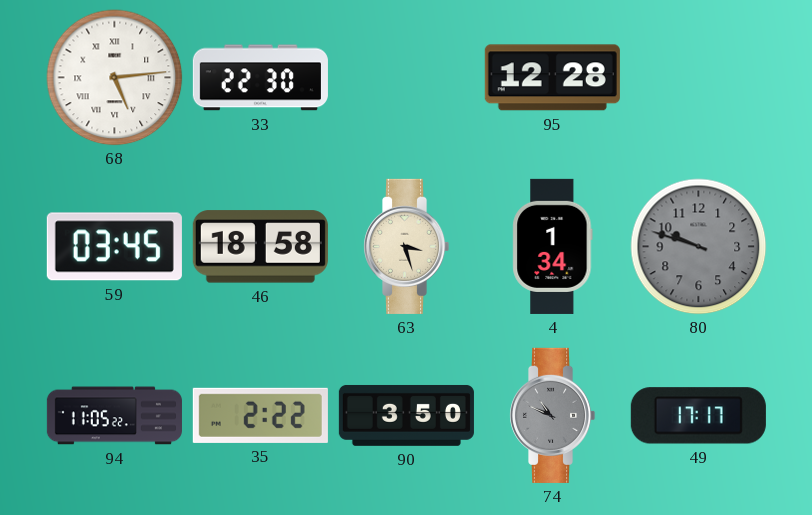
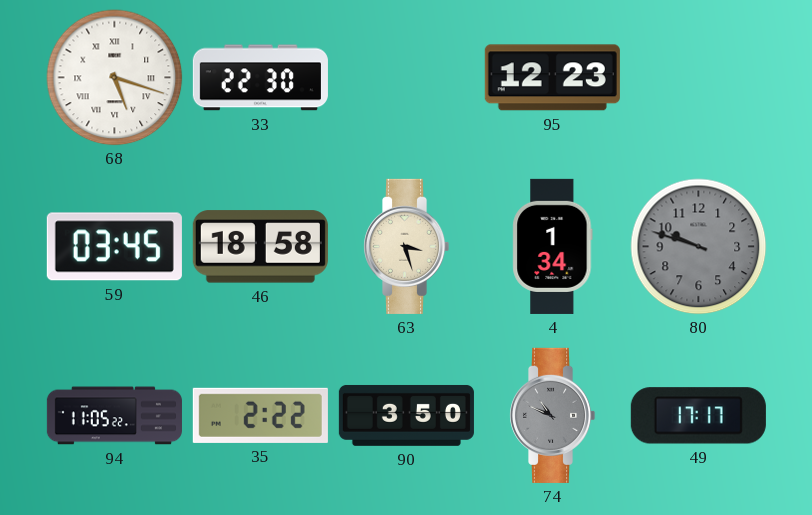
68: 5:14 -> 5:18 (115, 78)
95: 12:28 -> 12:23 (552, 78)
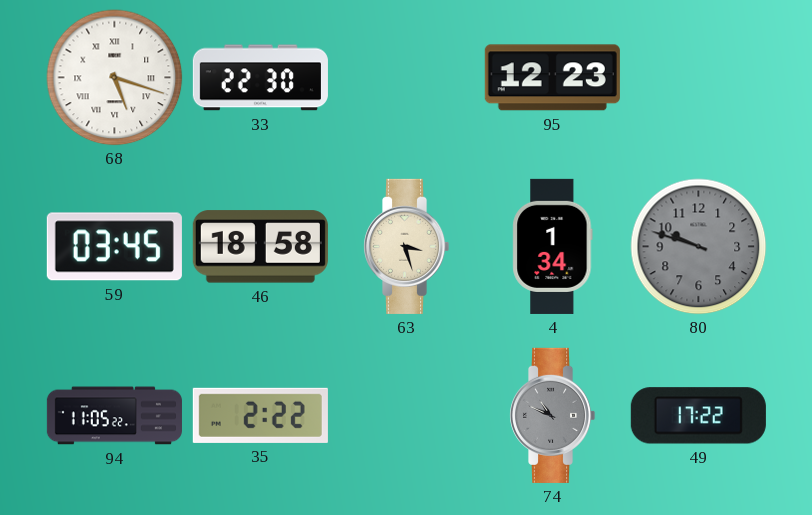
90: 3:50 -> none (406, 415)
49: 17:17 -> 17:22 (698, 416)
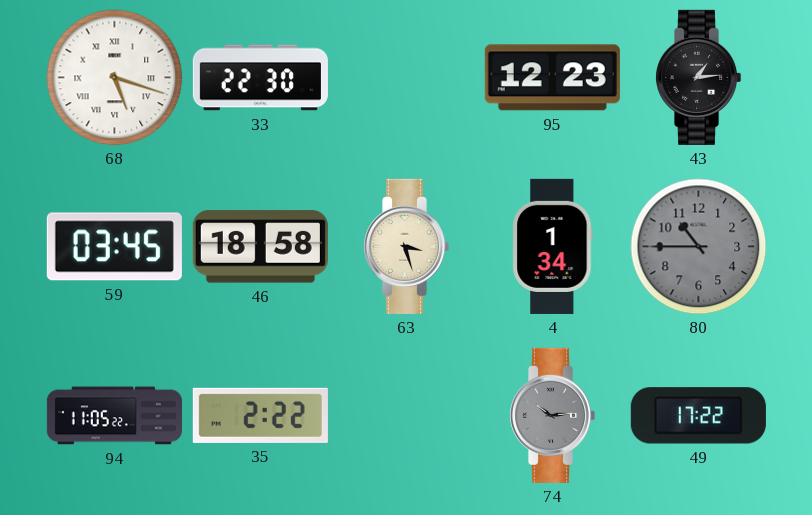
43: none -> 1:14 (699, 77)
80: 9:48 -> 10:45 (699, 247)
74: 10:49 -> 10:14 (553, 415)
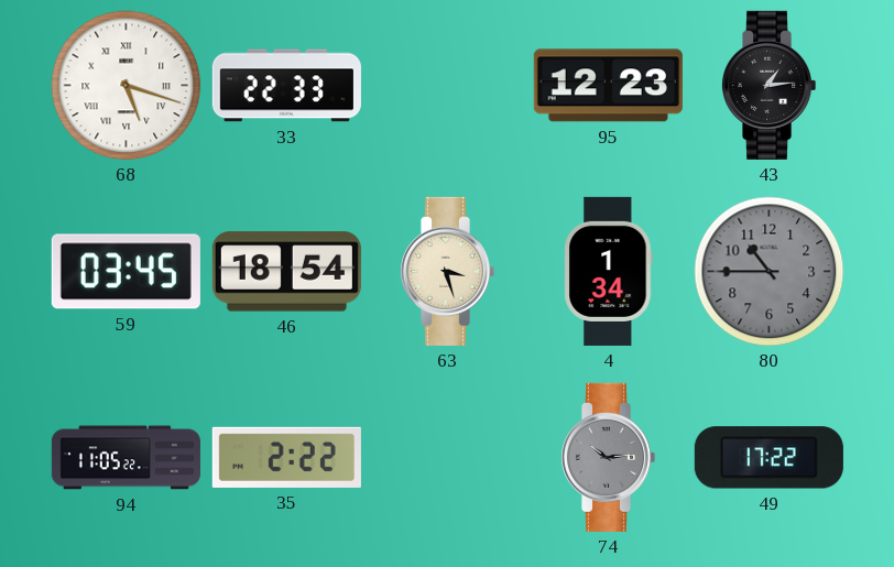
33: 22:30 -> 22:33 (286, 86)
46: 18:58 -> 18:54 (286, 272)
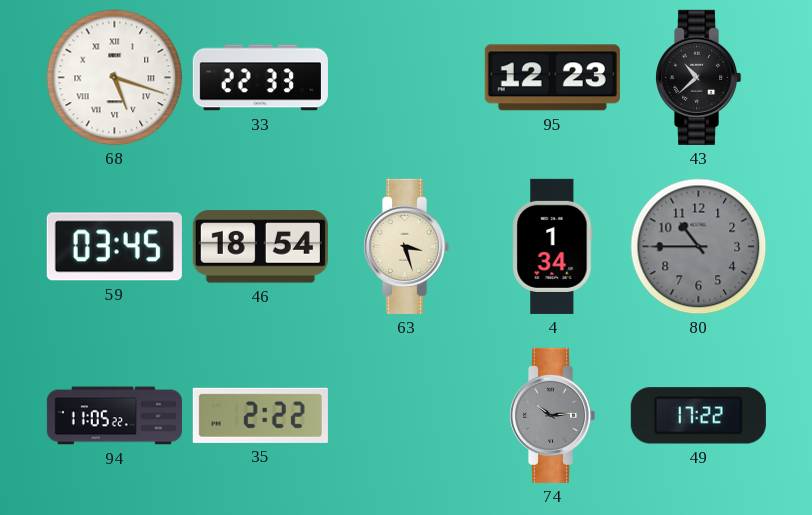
43: 1:14 -> 10:38 (699, 77)
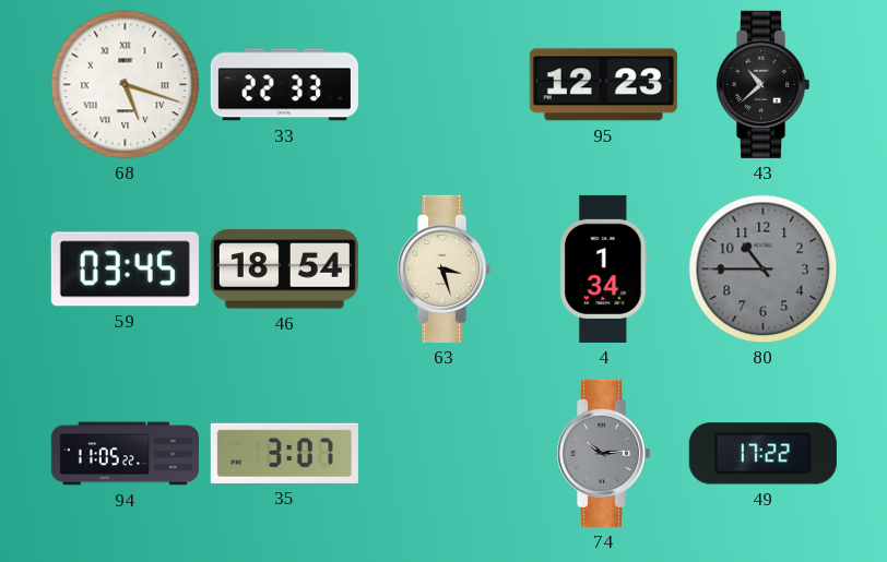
35: 2:22 -> 3:07 (284, 453)
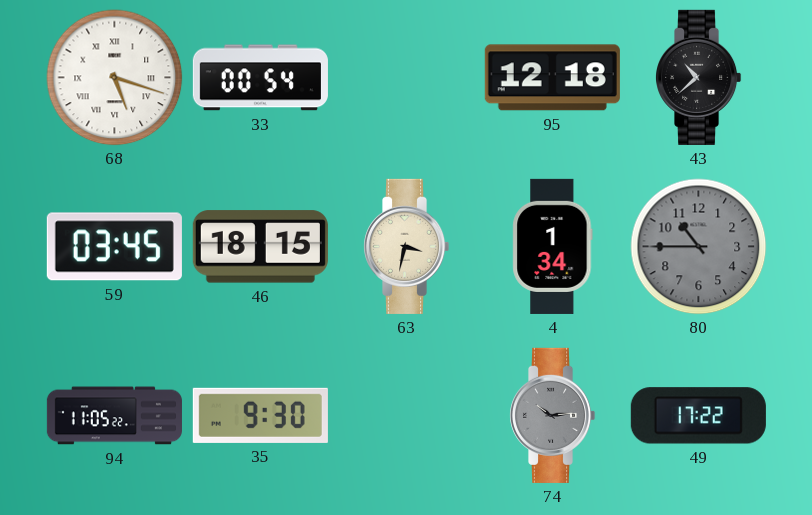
33: 22:33 -> 00:54 (260, 78)
95: 12:23 -> 12:18 (552, 78)
46: 18:54 -> 18:15 (260, 247)
63: 3:27 -> 3:32 (407, 246)
35: 3:07 -> 9:30 (260, 415)
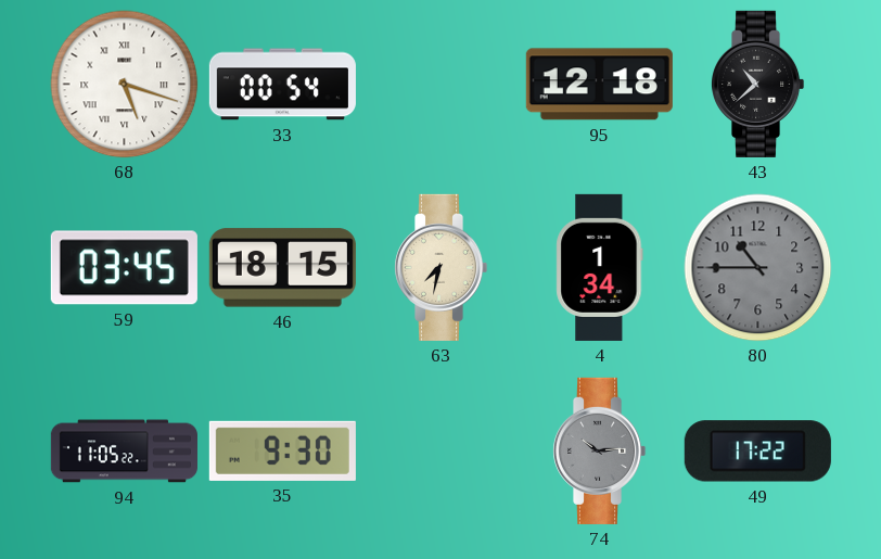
63: 3:32 -> 7:32 (442, 267)
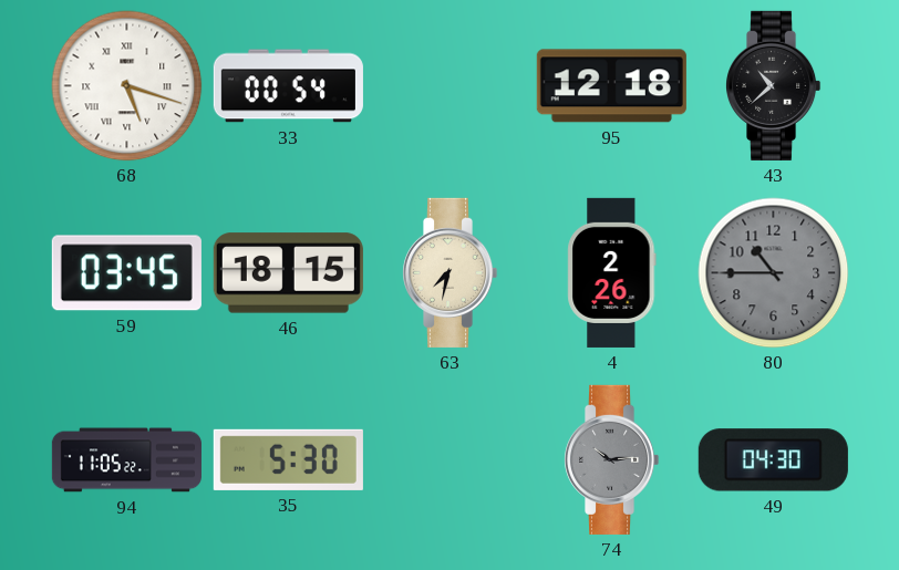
4: 1:34 -> 2:26 (612, 272)
35: 9:30 -> 5:30 (288, 459)
49: 17:22 -> 04:30 (773, 460)
